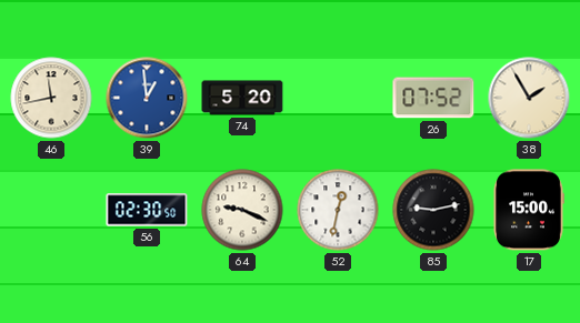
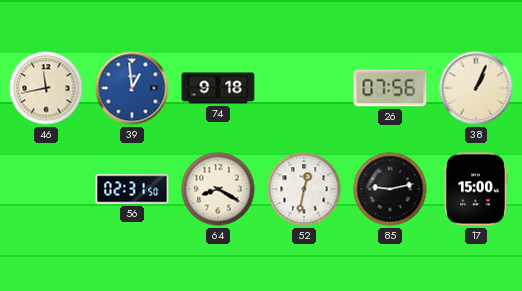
74: 5:20 -> 9:18 (218, 88)
26: 07:52 -> 07:56 (390, 88)
38: 1:55 -> 1:04 (476, 88)
56: 02:30 -> 02:31 (132, 189)
64: 9:19 -> 8:20 (218, 189)
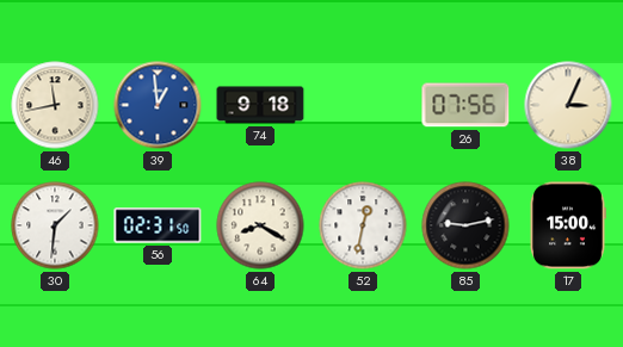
38: 1:04 -> 3:04 (568, 105)
30: none -> 1:31 (55, 225)
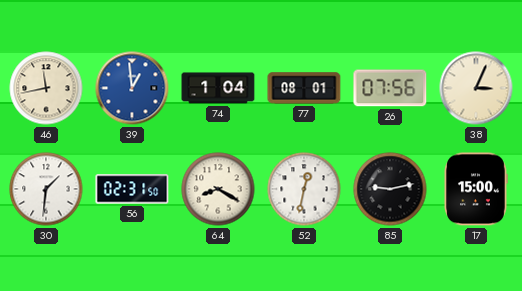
74: 9:18 -> 1:04 (218, 88)
77: none -> 08:01 (304, 88)
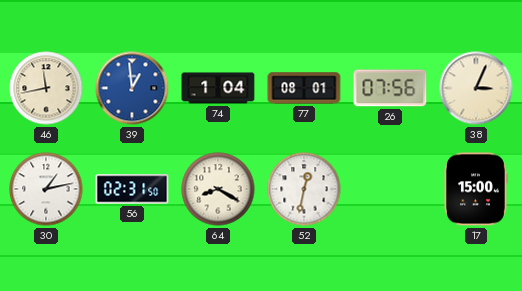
30: 1:31 -> 1:13 (46, 189)
85: 9:13 -> none (390, 189)
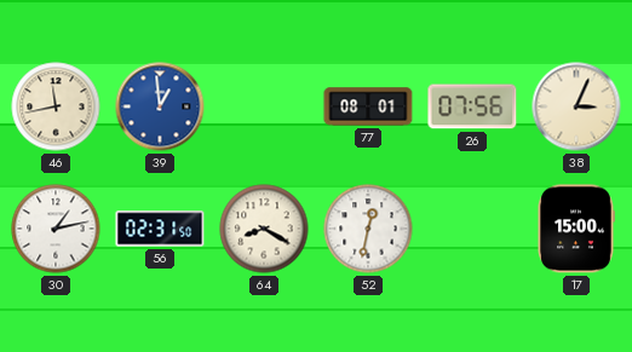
74: 1:04 -> none (218, 88)
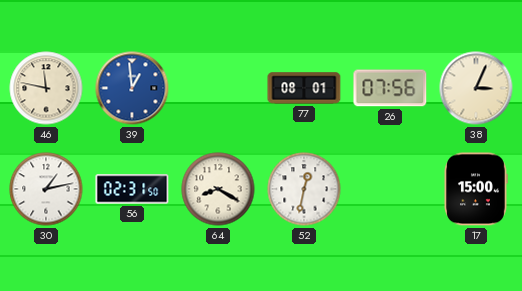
46: 11:43 -> 11:47 (46, 88)
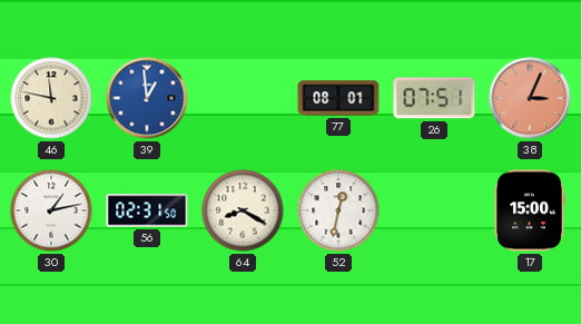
26: 07:56 -> 07:51 (434, 98)
38 dial: cream -> salmon (530, 98)
